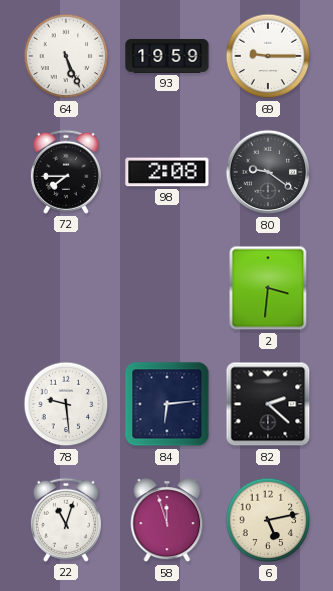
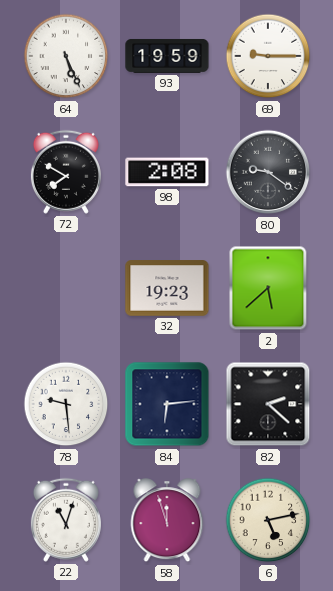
72: 7:45 -> 7:50 (66, 172)
32: none -> 19:23 (167, 288)
2: 3:31 -> 5:38 (268, 288)
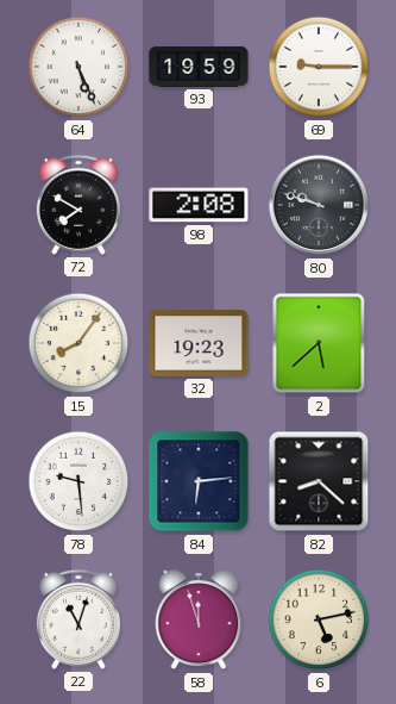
80: 9:21 -> 9:48 (319, 205)
15: none -> 8:06 (78, 343)
82: 2:22 -> 8:22 (319, 481)
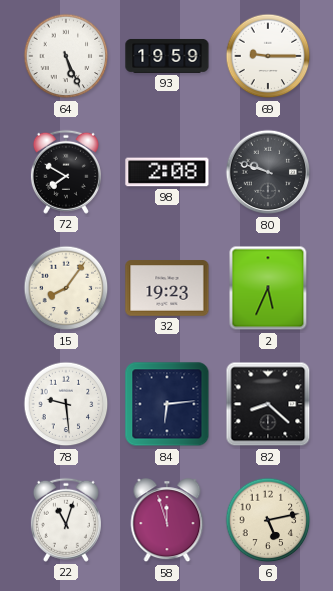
2: 5:38 -> 5:34 (268, 288)
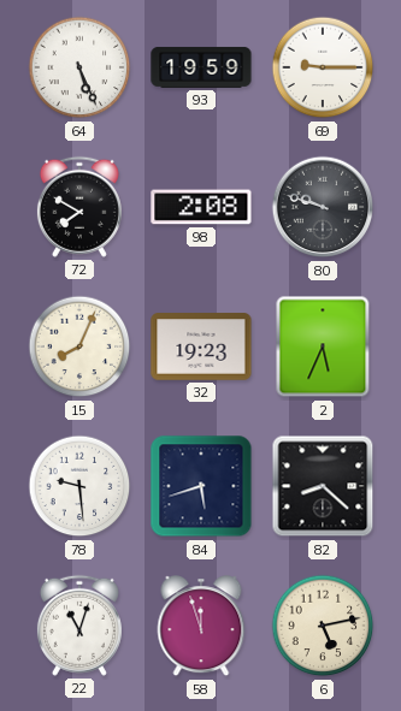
15: 8:06 -> 8:04 (79, 346)
84: 6:14 -> 5:42 (201, 486)
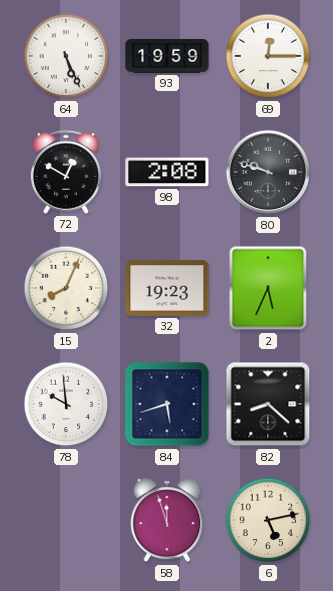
69: 9:15 -> 12:15 (268, 56)
72: 7:50 -> 12:50 (66, 172)
78: 9:29 -> 9:59 (66, 404)
22: 11:03 -> none (79, 626)
